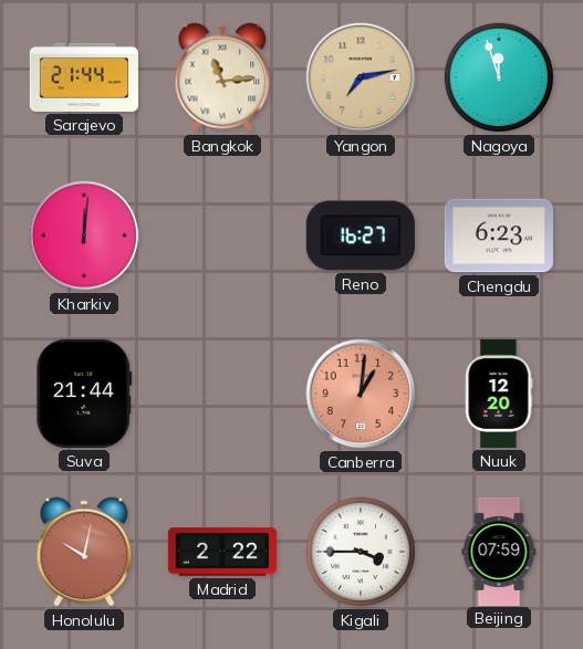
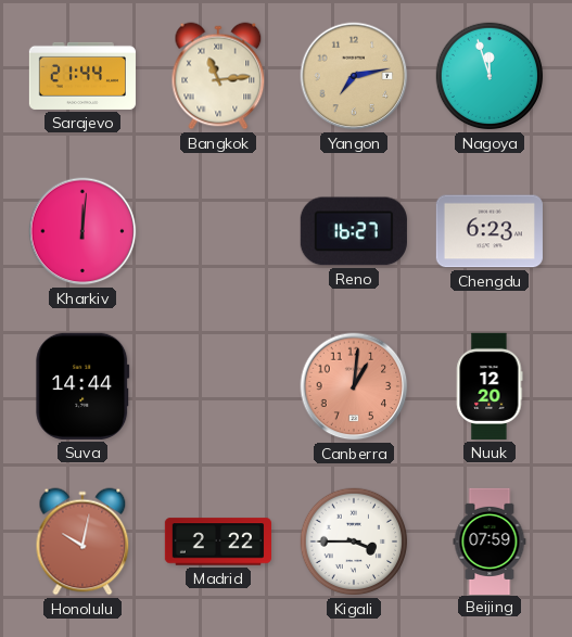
Suva: 21:44 -> 14:44 (82, 386)
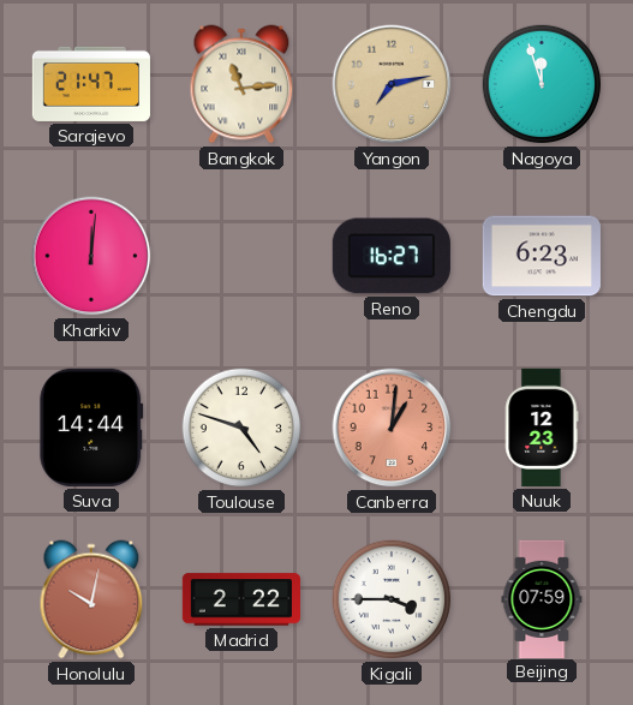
Sarajevo: 21:44 -> 21:47 (90, 84)
Toulouse: none -> 4:48 (241, 428)
Nuuk: 12:20 -> 12:23 (542, 428)
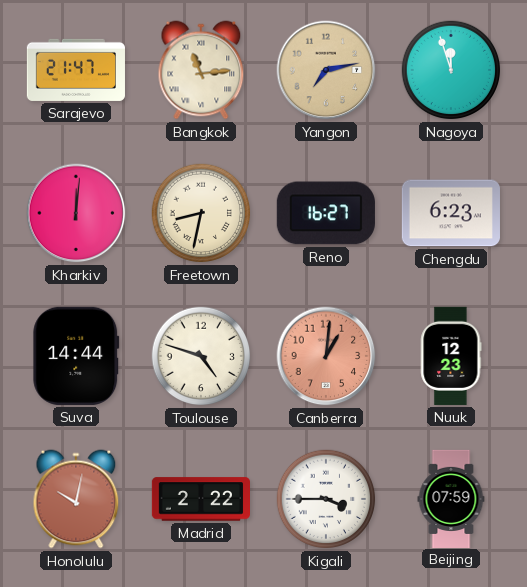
Freetown: none -> 8:32 (201, 213)
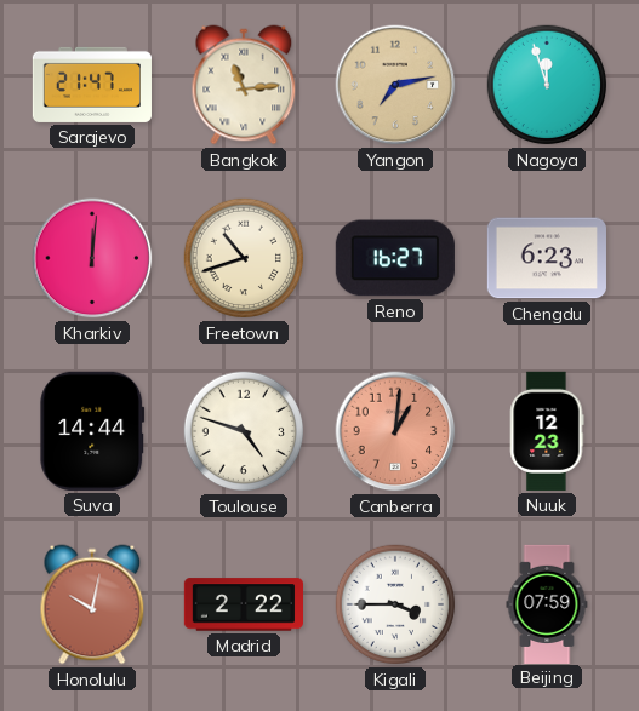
Freetown: 8:32 -> 10:42 (244, 258)
